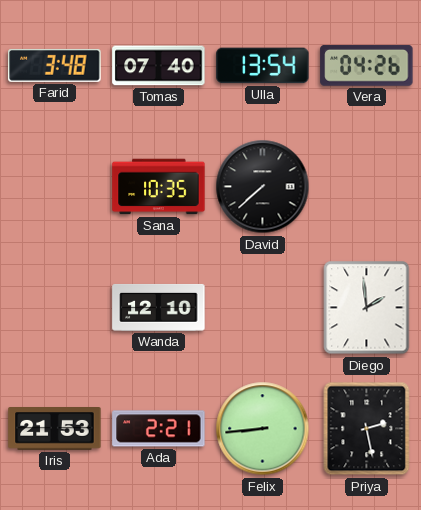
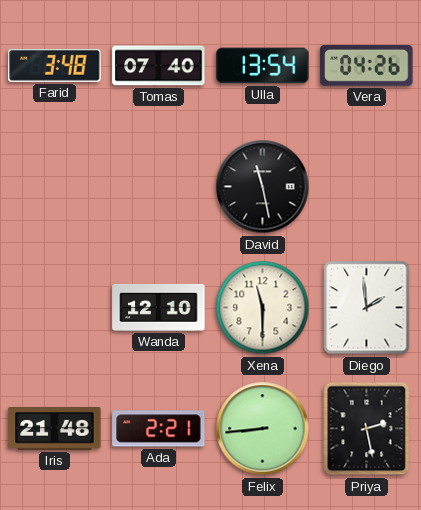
Sana: 10:35 -> none (159, 187)
David: 7:38 -> 11:28 (263, 187)
Xena: none -> 11:30 (263, 308)
Iris: 21:53 -> 21:48 (55, 429)
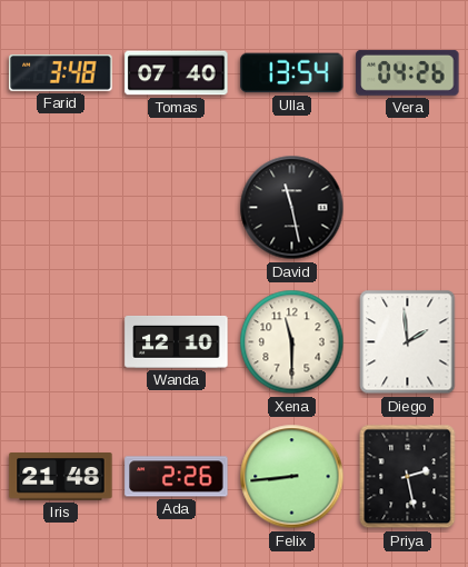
Ada: 2:21 -> 2:26 (177, 477)
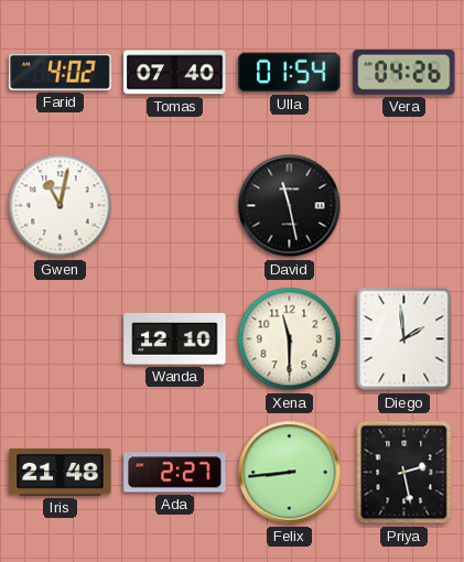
Farid: 3:48 -> 4:02 (61, 72)
Ulla: 13:54 -> 01:54 (290, 73)
Gwen: none -> 11:02 (61, 206)
Ada: 2:26 -> 2:27 (175, 473)
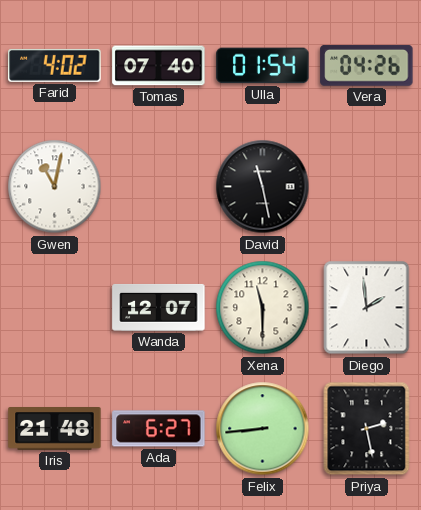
Wanda: 12:10 -> 12:07 (159, 307)
Ada: 2:27 -> 6:27 (159, 429)
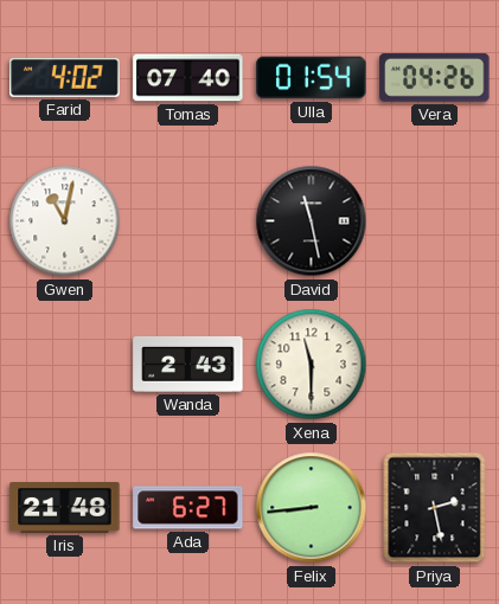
Wanda: 12:07 -> 2:43 (188, 364)
Diego: 1:59 -> none (367, 308)
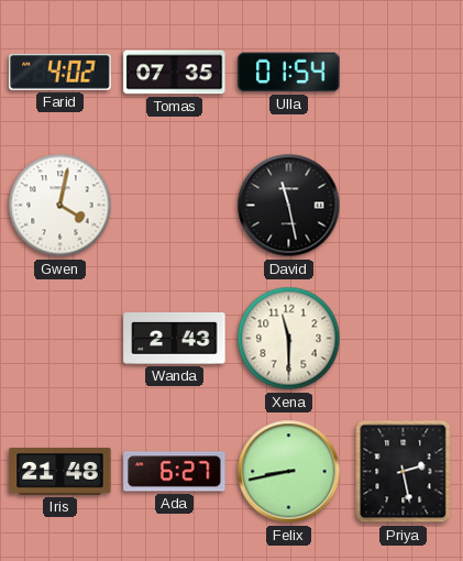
Tomas: 07:40 -> 07:35 (175, 73)
Vera: 04:26 -> none (435, 77)
Gwen: 11:02 -> 4:02 (60, 206)
Felix: 8:44 -> 8:43 (289, 472)
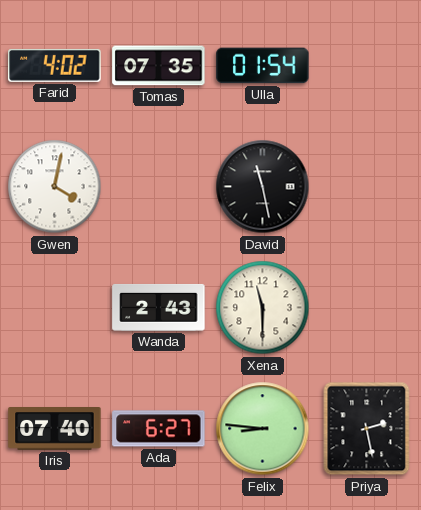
Iris: 21:48 -> 07:40 (55, 429)
Felix: 8:43 -> 8:46 (263, 429)
